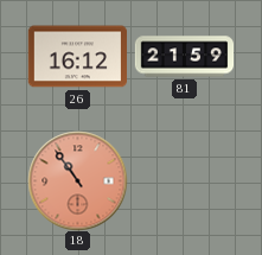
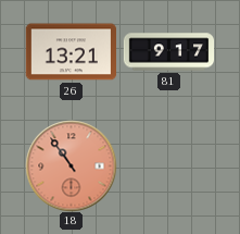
26: 16:12 -> 13:21 (71, 52)
81: 21:59 -> 9:17 (168, 52)
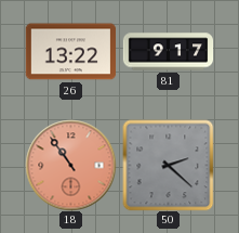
26: 13:21 -> 13:22 (70, 52)
50: none -> 2:22 (168, 165)
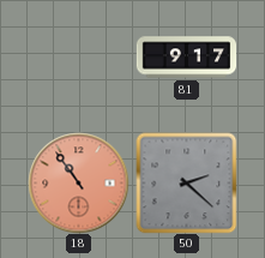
26: 13:22 -> none (70, 52)
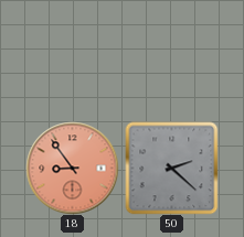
81: 9:17 -> none (186, 58)
18: 10:54 -> 8:54 (72, 168)
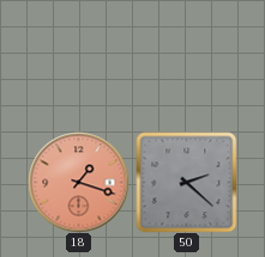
18: 8:54 -> 1:18 (78, 182)
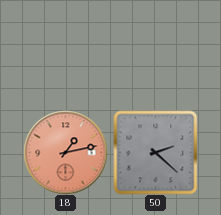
18: 1:18 -> 1:13 (65, 152)
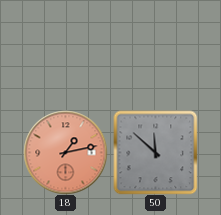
50: 2:22 -> 11:52 (155, 152)
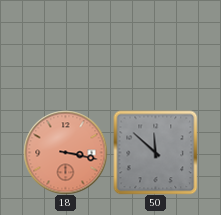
18: 1:13 -> 3:17 (65, 152)
